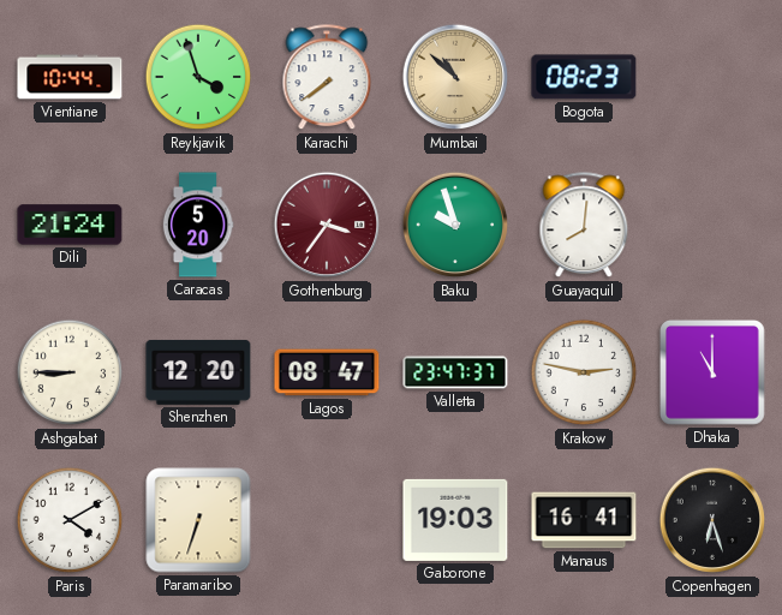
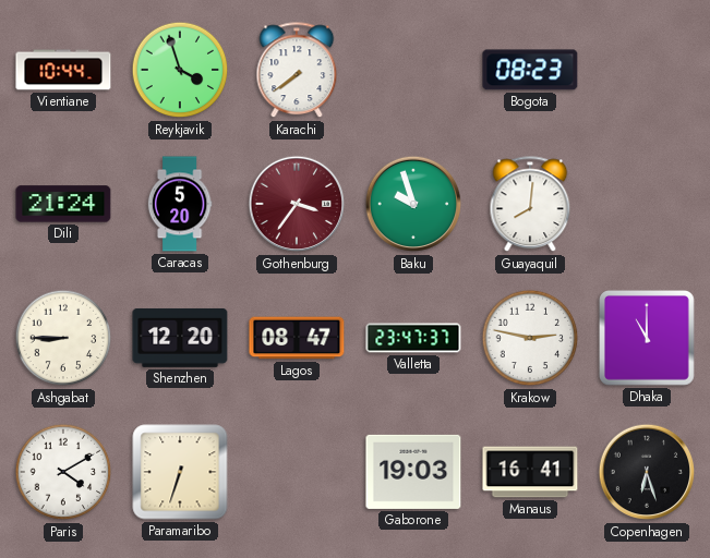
Mumbai: 10:52 -> none (455, 77)
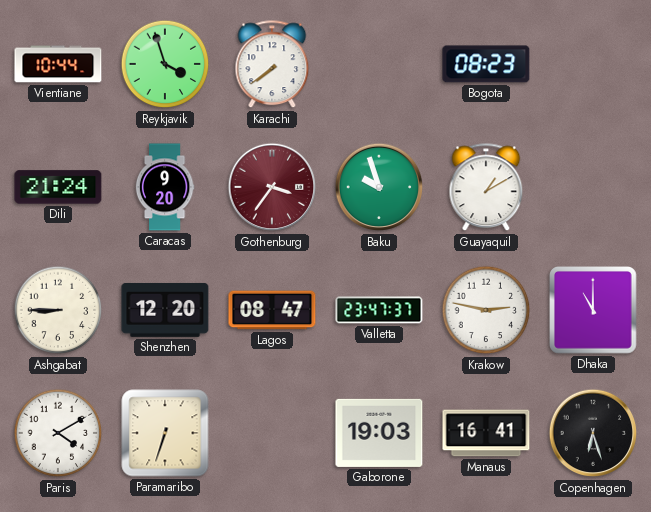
Caracas: 5:20 -> 9:20 (165, 187)
Guayaquil: 8:01 -> 1:10 (486, 188)
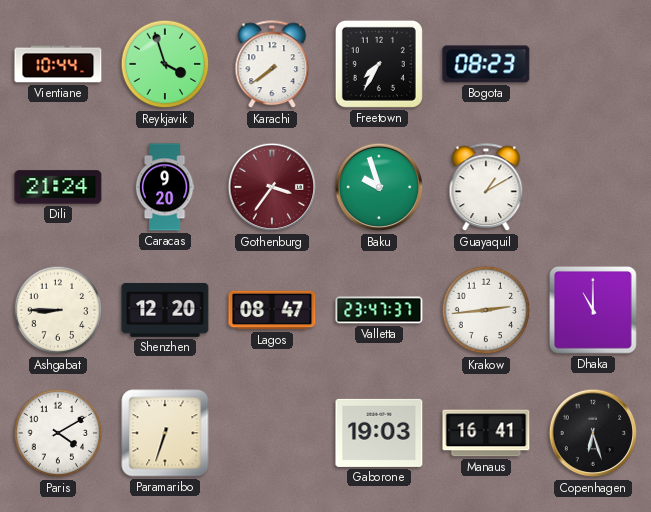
Freetown: none -> 7:35 (379, 64)
Krakow: 2:47 -> 2:44 (486, 310)
